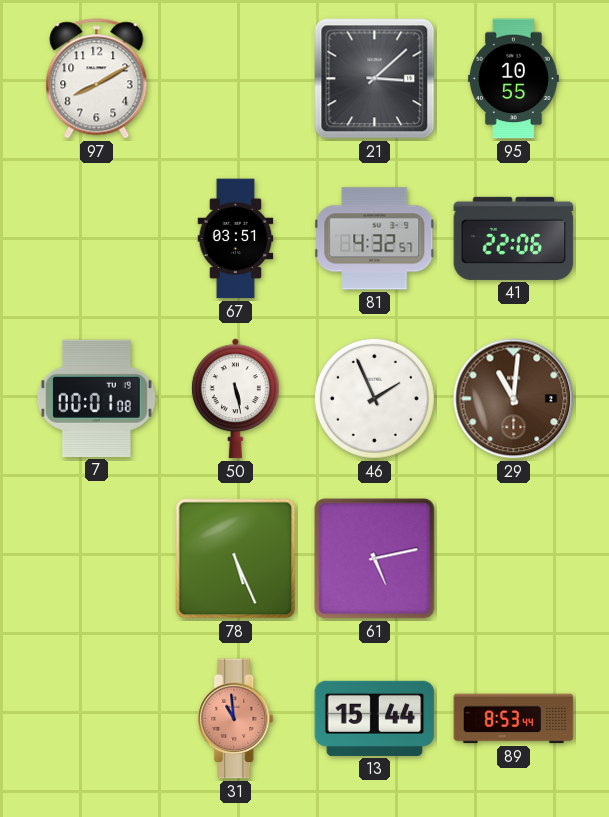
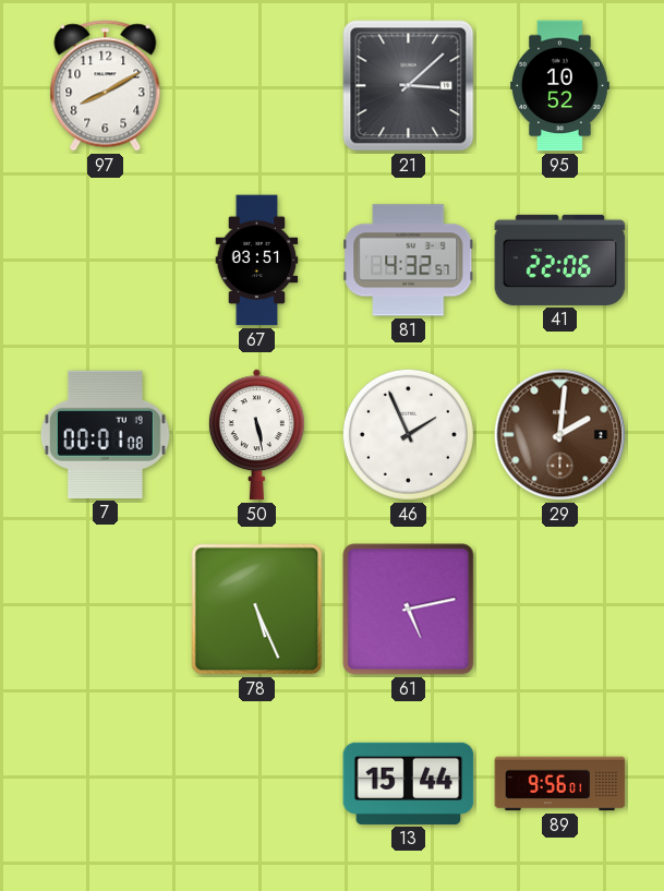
95: 10:55 -> 10:52 (560, 86)
29: 11:01 -> 2:01 (560, 435)
31: 10:59 -> none (236, 719)
89: 8:53 -> 9:56 (560, 784)
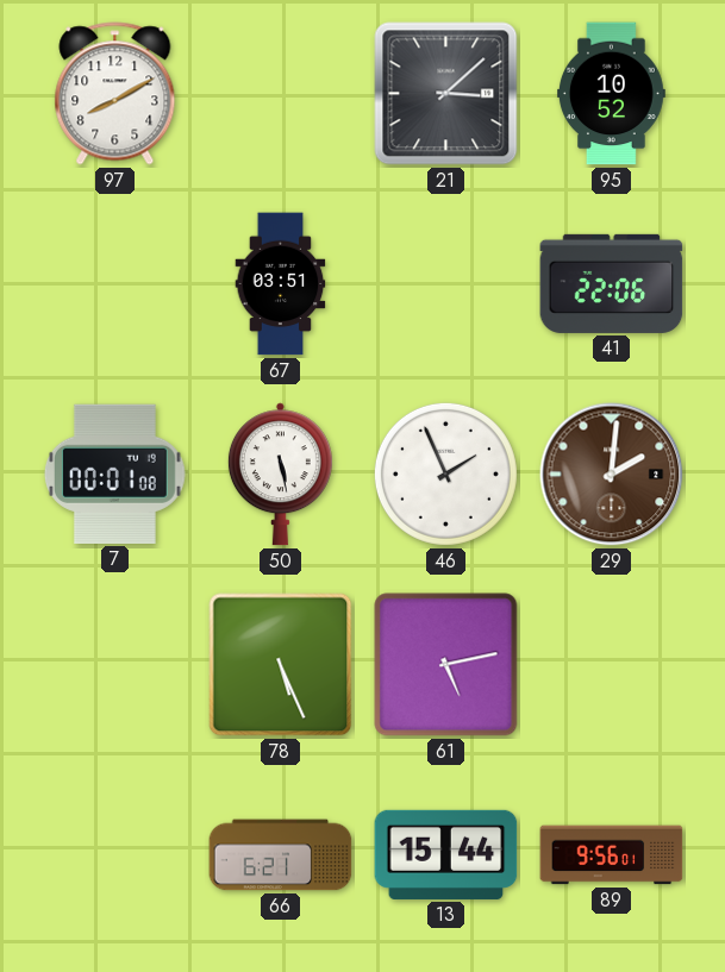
81: 4:32 -> none (409, 261)
66: none -> 6:21 (281, 855)
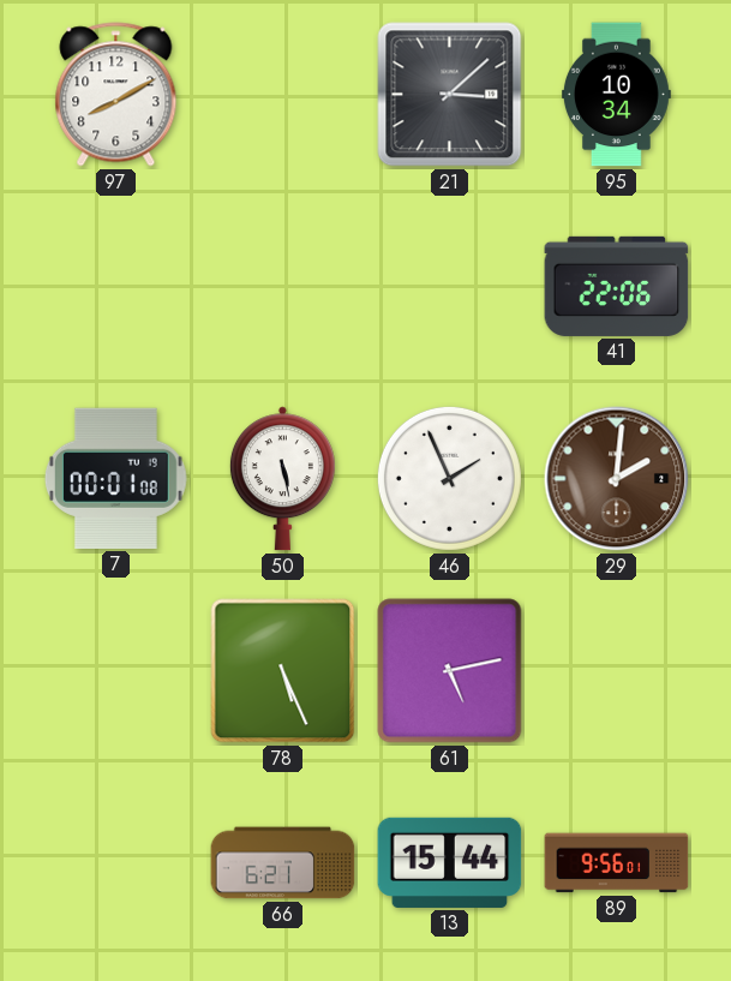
95: 10:52 -> 10:34 (617, 95)
67: 03:51 -> none (281, 284)
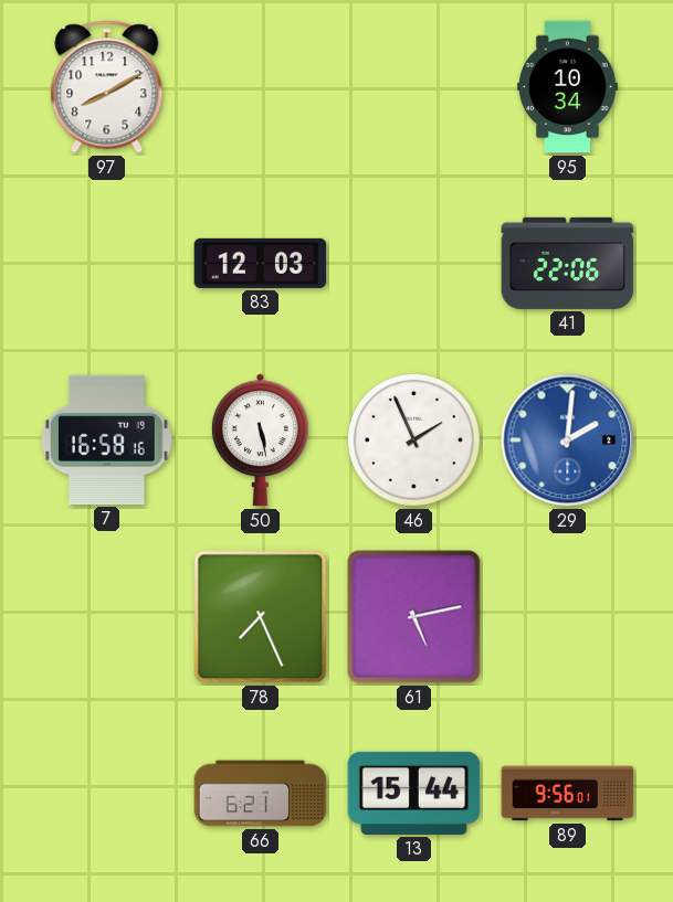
21: 3:08 -> none (450, 95)
83: none -> 12:03 (261, 263)
7: 00:01 -> 16:58 (106, 439)
29 dial: brown -> blue (568, 441)
78: 5:26 -> 7:26 (261, 617)
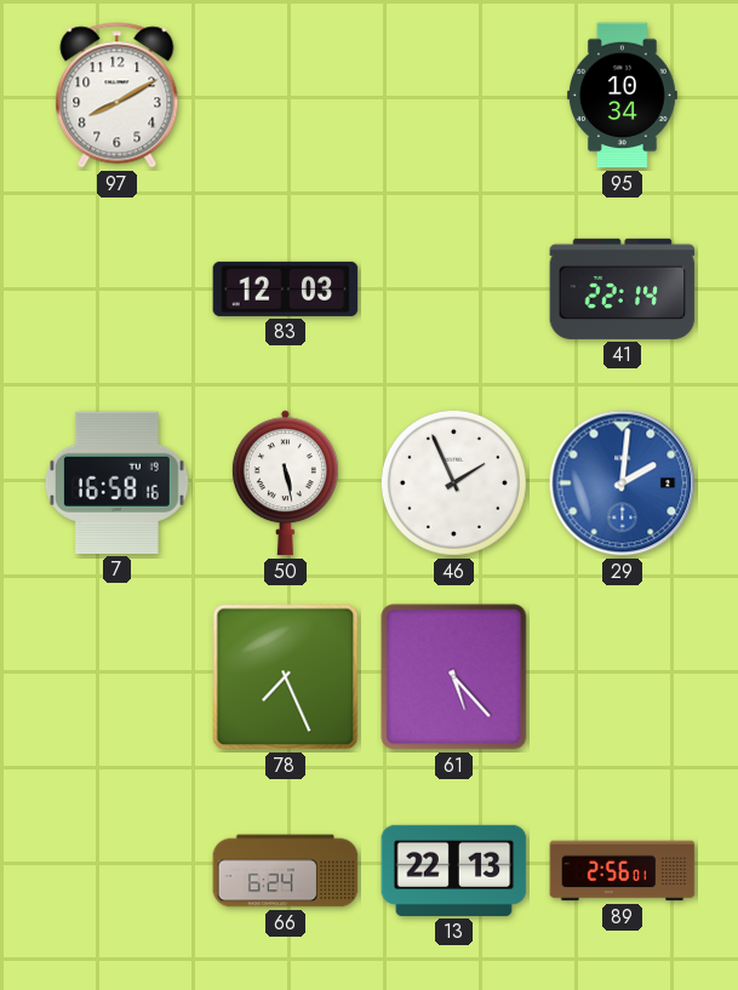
41: 22:06 -> 22:14 (623, 288)
61: 5:13 -> 5:23 (454, 677)
66: 6:21 -> 6:24 (286, 871)
13: 15:44 -> 22:13 (454, 870)
89: 9:56 -> 2:56 (623, 871)
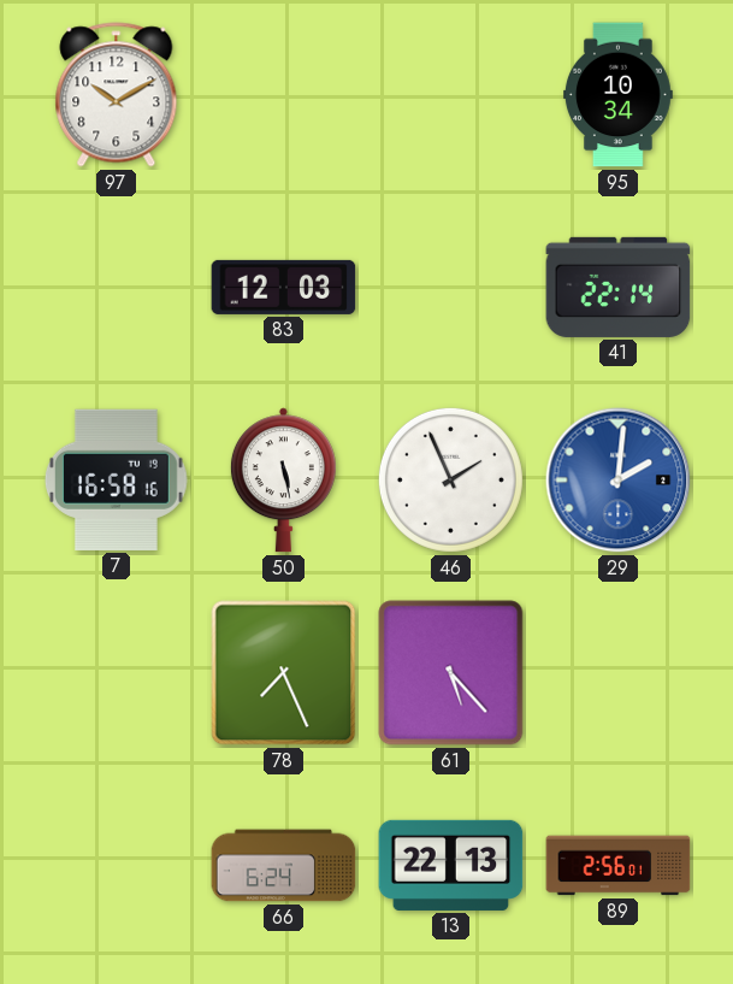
97: 8:10 -> 10:10 (117, 95)
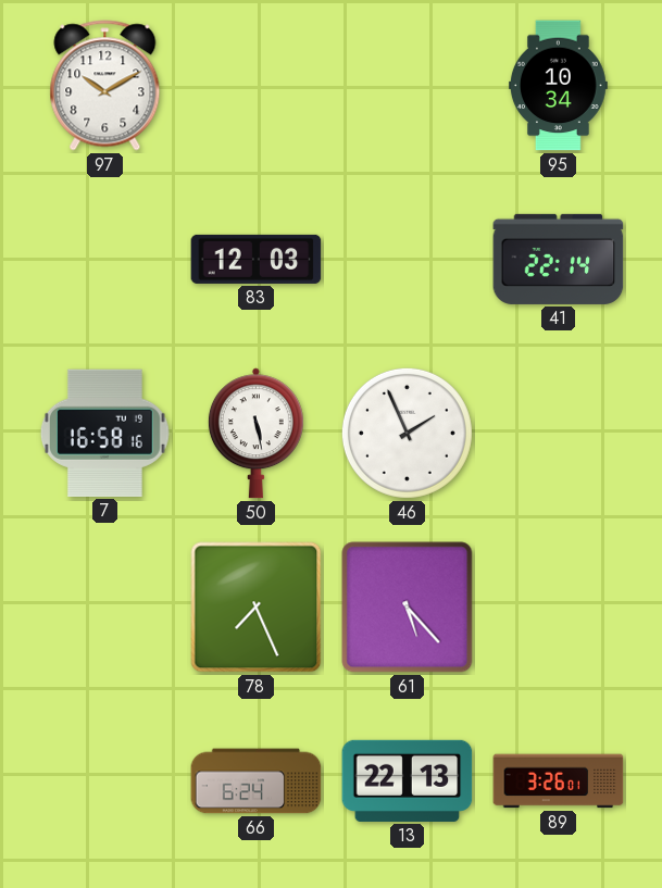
29: 2:01 -> none (619, 481)
89: 2:56 -> 3:26 (559, 781)
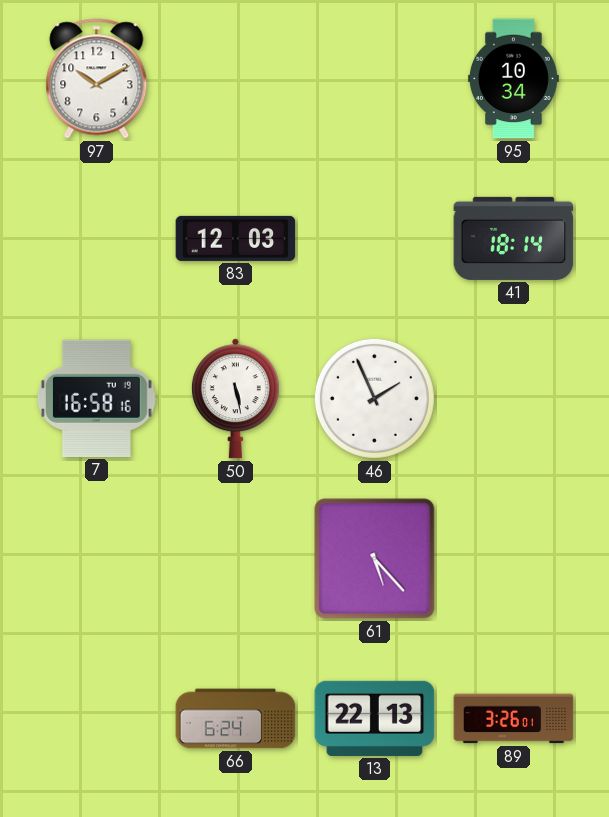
41: 22:14 -> 18:14 (514, 238)
78: 7:26 -> none (257, 608)
